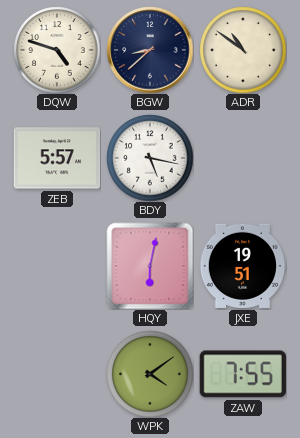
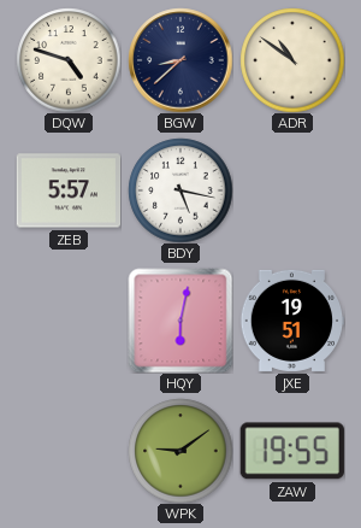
WPK: 4:09 -> 9:09 (180, 451)
ZAW: 7:55 -> 19:55 (292, 451)
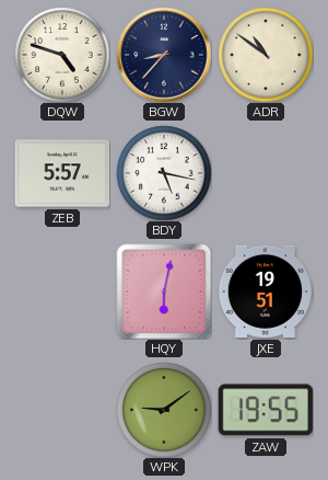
BGW: 8:38 -> 8:37 (164, 55)
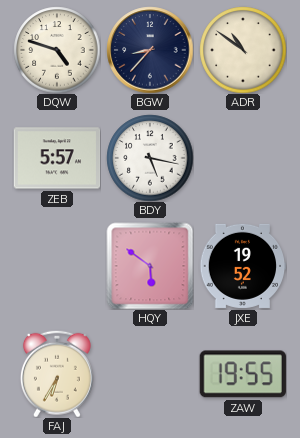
HQY: 6:02 -> 5:51 (150, 266)
JXE: 19:51 -> 19:52 (243, 266)
FAJ: none -> 6:35 (57, 374)
WPK: 9:09 -> none (164, 410)
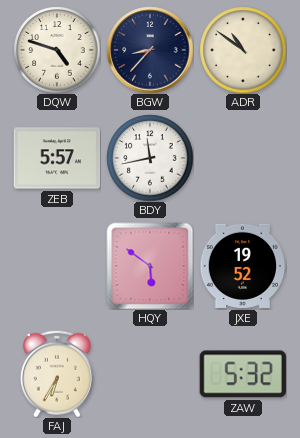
BDY: 5:17 -> 11:43 (150, 158)
ZAW: 19:55 -> 5:32 (243, 374)
